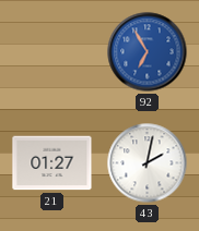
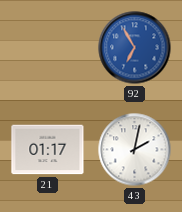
21: 01:27 -> 01:17 (48, 150)
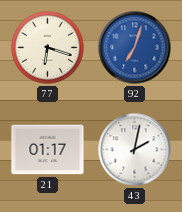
77: none -> 6:18 (48, 48)
92: 6:55 -> 7:03 (135, 48)
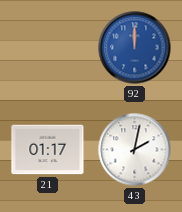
77: 6:18 -> none (48, 48)
92: 7:03 -> 12:00 (135, 48)
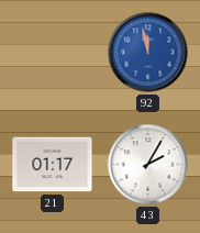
92: 12:00 -> 11:58 (148, 53)
43: 2:02 -> 2:05 (148, 165)
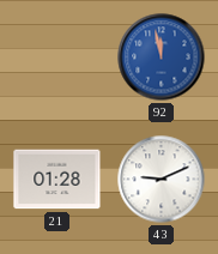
21: 01:17 -> 01:28 (57, 180)
43: 2:05 -> 9:11 (162, 180)
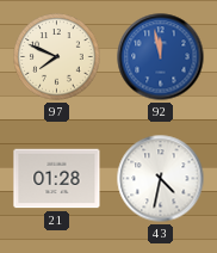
97: none -> 7:49 (57, 57)
43: 9:11 -> 4:32 (161, 179)
